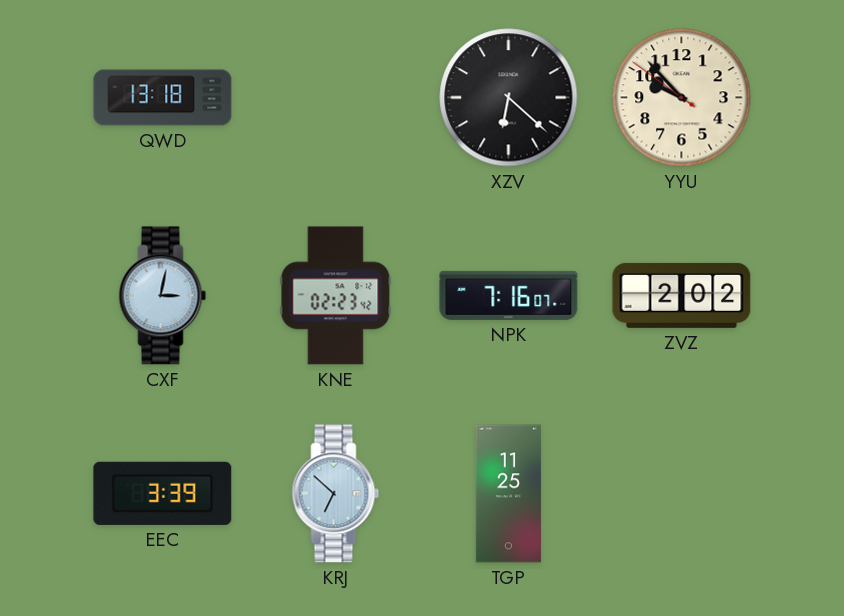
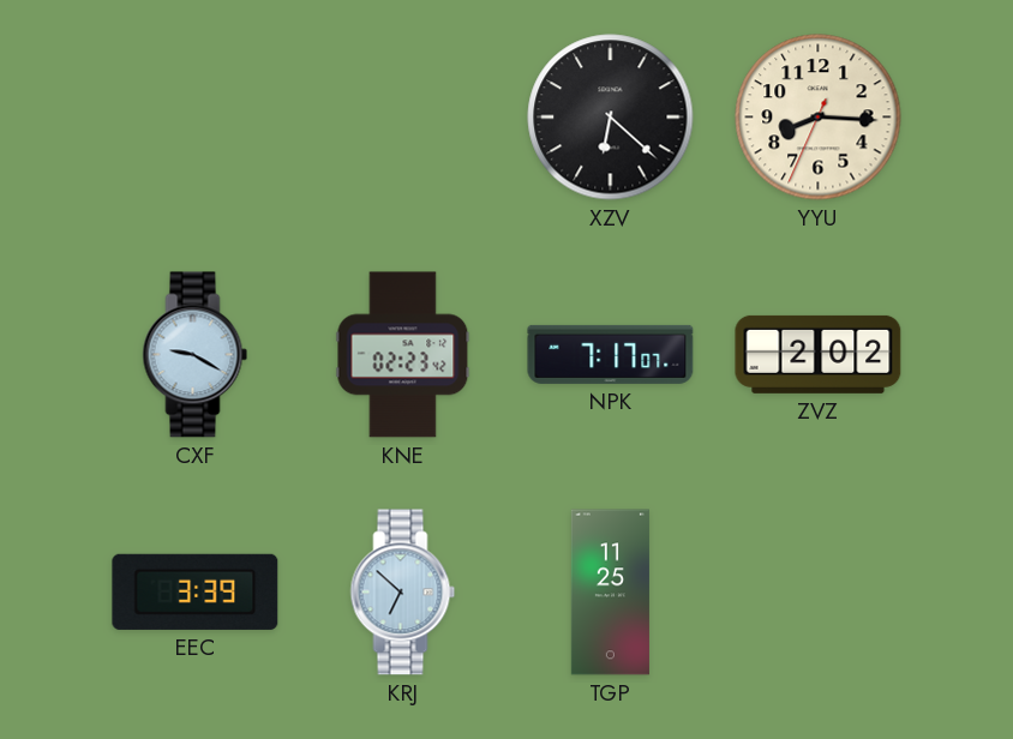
QWD: 13:18 -> none (163, 98)
YYU: 9:52 -> 8:15 (819, 118)
CXF: 3:02 -> 9:20 (196, 355)
NPK: 7:16 -> 7:17 (611, 354)
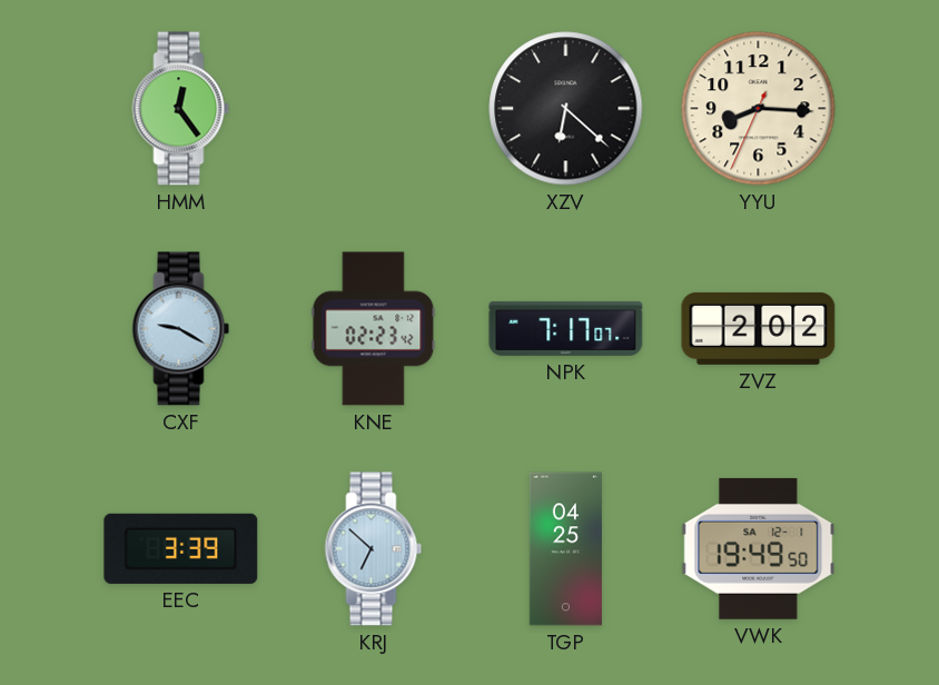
HMM: none -> 12:24 (181, 109)
TGP: 11:25 -> 04:25 (565, 549)
VWK: none -> 19:49 (759, 548)
